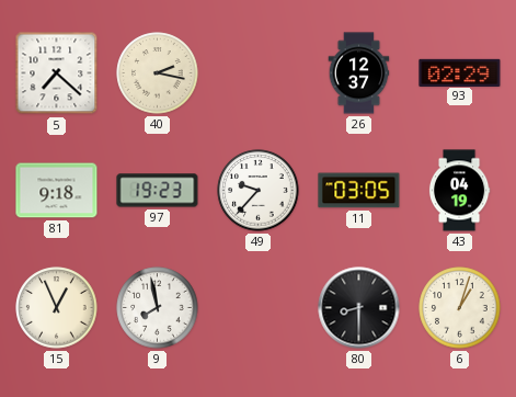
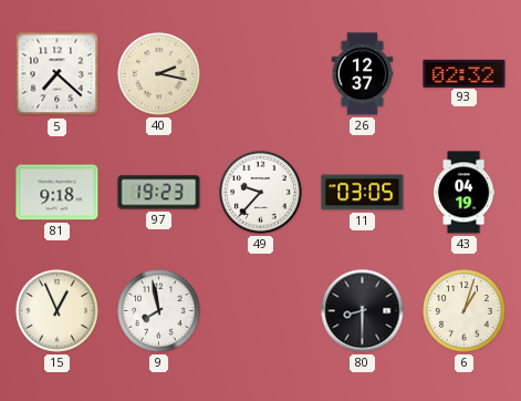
93: 02:29 -> 02:32 (465, 73)
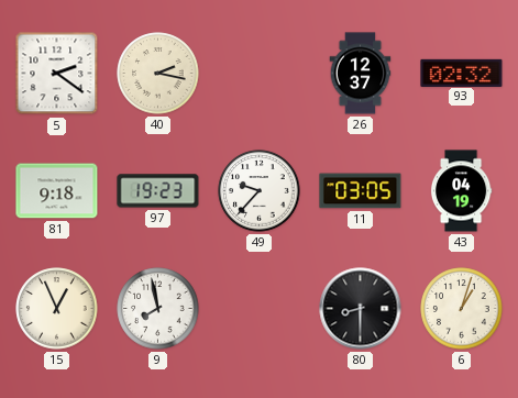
5: 7:22 -> 2:21 (57, 74)
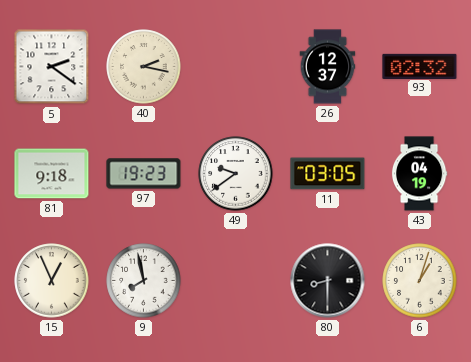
49: 9:37 -> 9:39 (236, 174)
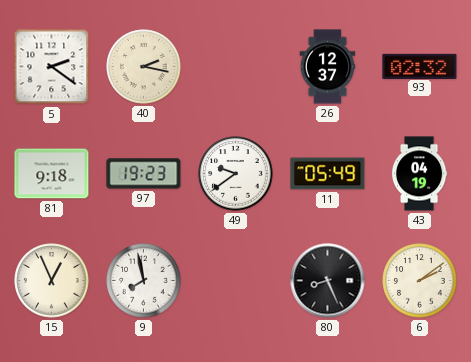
11: 03:05 -> 05:49 (328, 174)
80: 8:30 -> 8:26 (328, 281)
6: 1:03 -> 2:09 (420, 281)
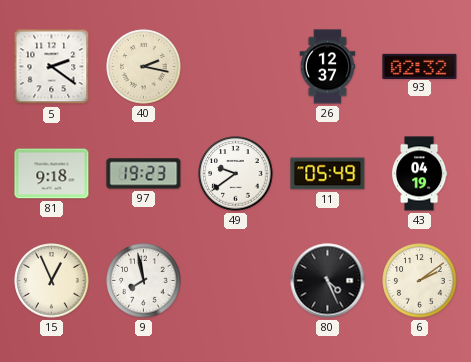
80: 8:26 -> 4:26 (328, 281)
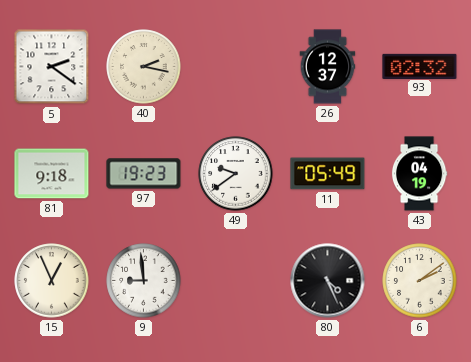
9: 7:58 -> 8:59 (144, 281)
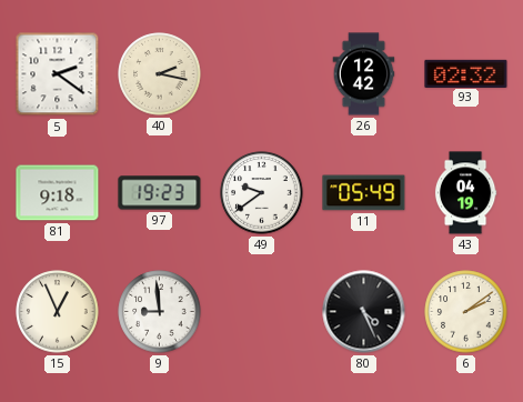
26: 12:37 -> 12:42 (364, 74)
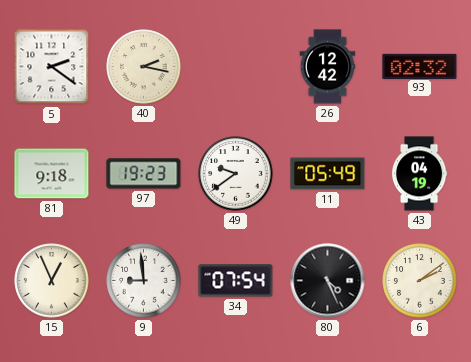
34: none -> 07:54 (236, 281)
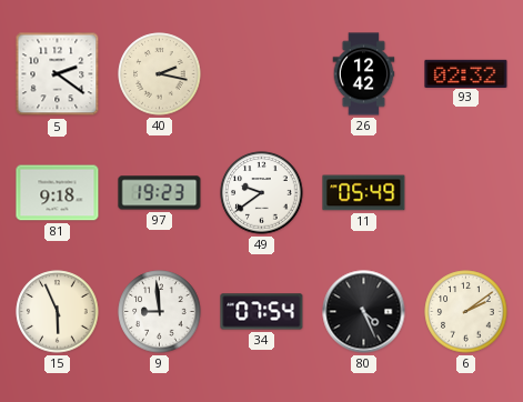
43: 04:19 -> none (419, 174)
15: 12:56 -> 5:56 (58, 312)
